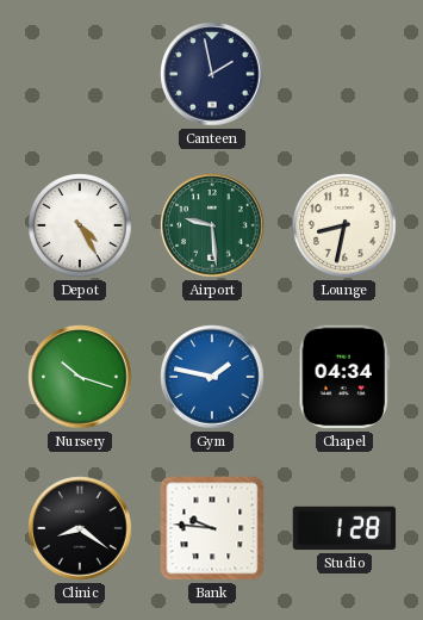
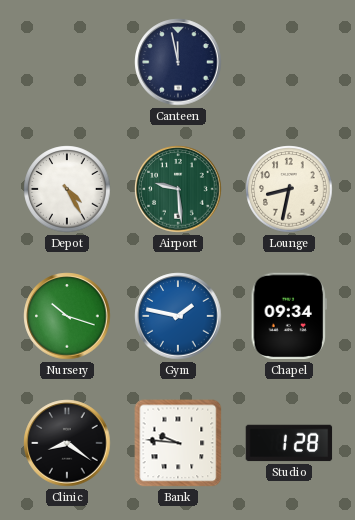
Canteen: 1:58 -> 11:58 (178, 62)
Chapel: 04:34 -> 09:34 (288, 316)
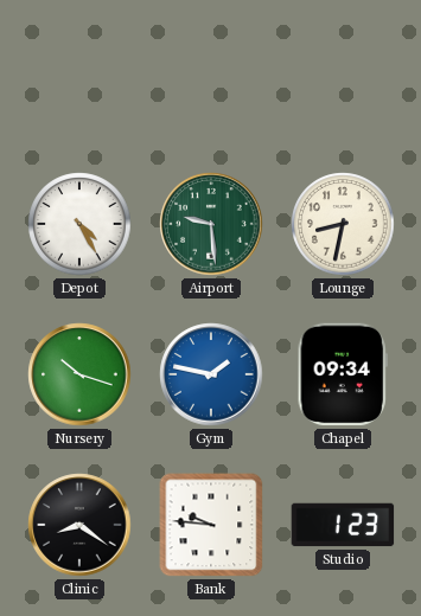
Canteen: 11:58 -> none (178, 62)
Studio: 1:28 -> 1:23 (343, 525)
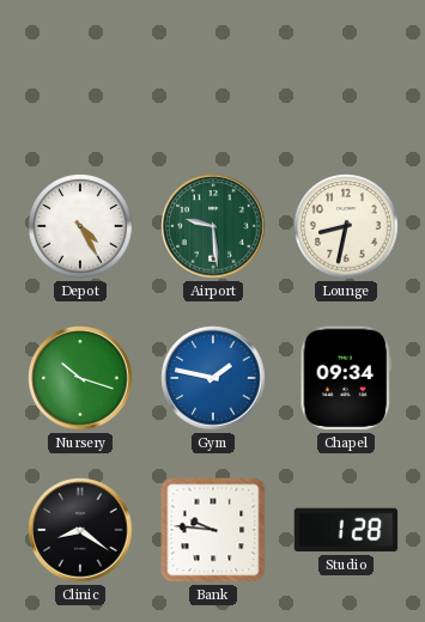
Studio: 1:23 -> 1:28 (346, 530)
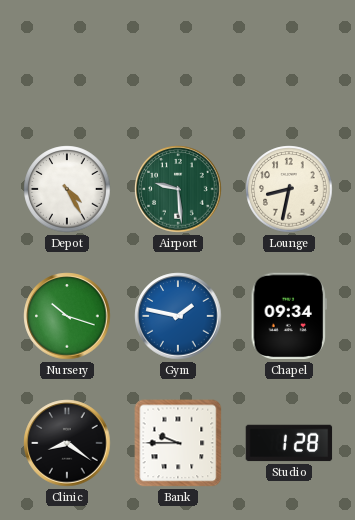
Bank: 9:46 -> 9:45 (178, 443)
